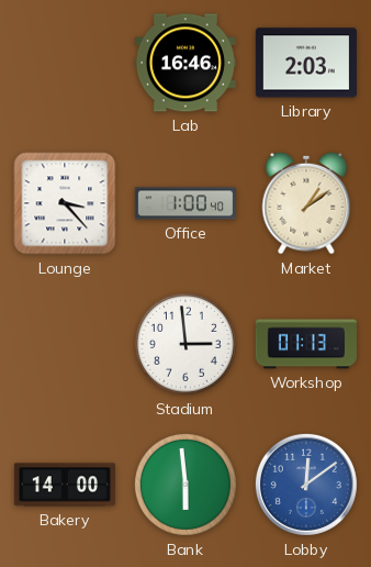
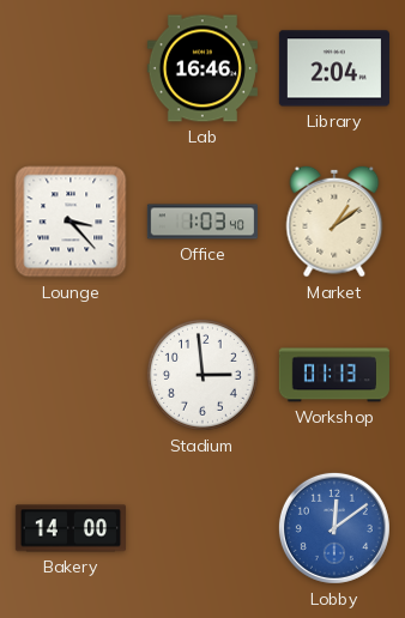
Library: 2:03 -> 2:04 (334, 68)
Office: 1:00 -> 1:03 (201, 222)
Bank: 5:59 -> none (185, 485)
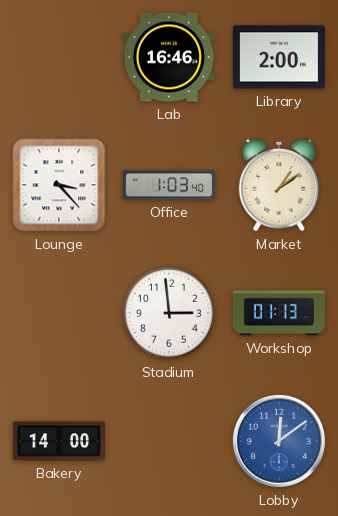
Library: 2:04 -> 2:00 (279, 57)
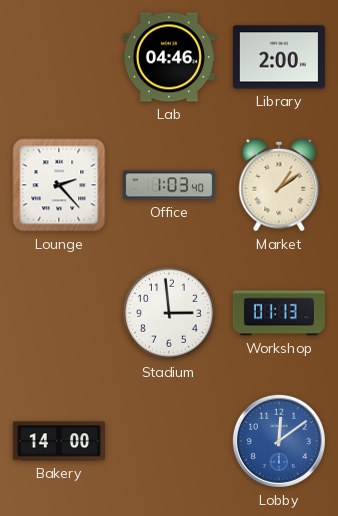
Lab: 16:46 -> 04:46 (169, 57)
Lounge: 3:23 -> 2:23 (59, 185)
